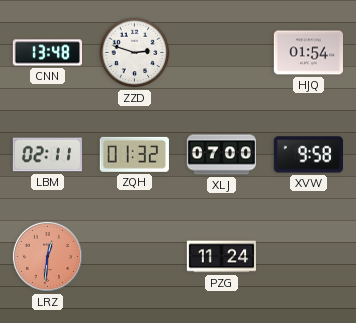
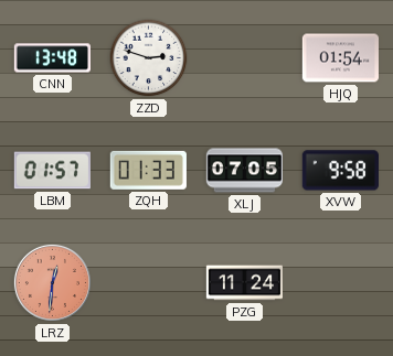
LBM: 02:11 -> 01:57 (52, 171)
ZQH: 01:32 -> 01:33 (148, 170)
XLJ: 07:00 -> 07:05 (244, 171)
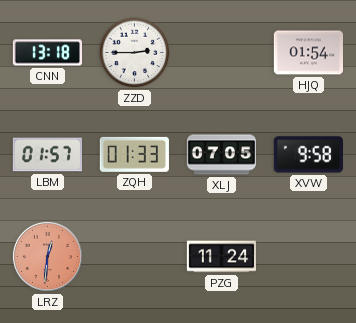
CNN: 13:48 -> 13:18 (47, 53)
ZZD: 2:48 -> 2:45 (135, 53)
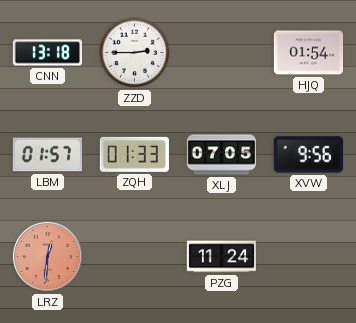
XVW: 9:58 -> 9:56 (308, 155)
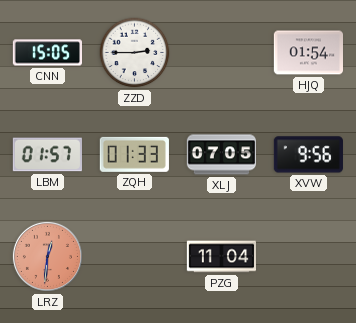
CNN: 13:18 -> 15:05 (47, 53)
PZG: 11:24 -> 11:04 (221, 257)
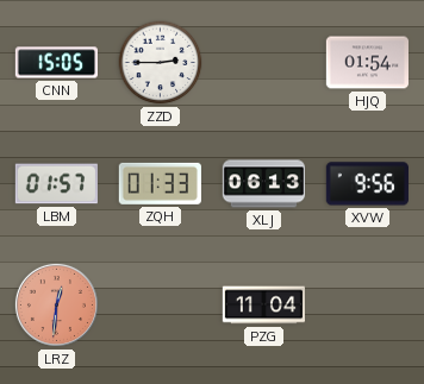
XLJ: 07:05 -> 06:13 (263, 184)
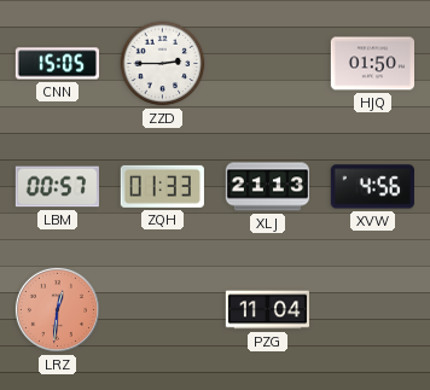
HJQ: 01:54 -> 01:50 (372, 64)
LBM: 01:57 -> 00:57 (57, 187)
XLJ: 06:13 -> 21:13 (267, 187)
XVW: 9:56 -> 4:56 (372, 187)
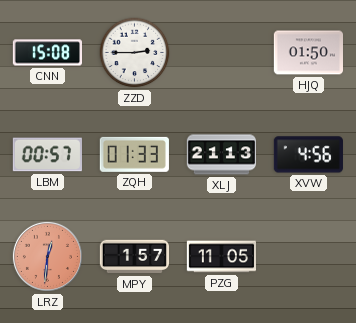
CNN: 15:05 -> 15:08 (47, 53)
MPY: none -> 1:57 (134, 257)
PZG: 11:04 -> 11:05 (221, 257)
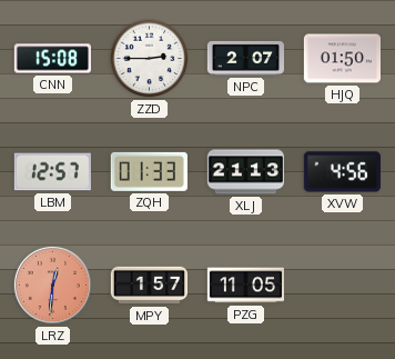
NPC: none -> 2:07 (245, 58)
LBM: 00:57 -> 12:57 (52, 172)
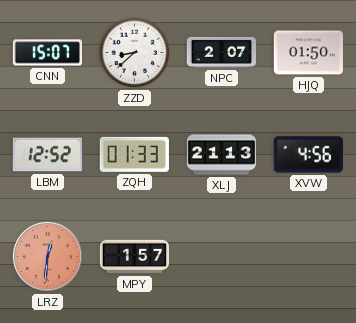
CNN: 15:08 -> 15:07 (47, 53)
ZZD: 2:45 -> 8:38 (135, 53)
LBM: 12:57 -> 12:52 (47, 155)
PZG: 11:05 -> none (245, 286)
